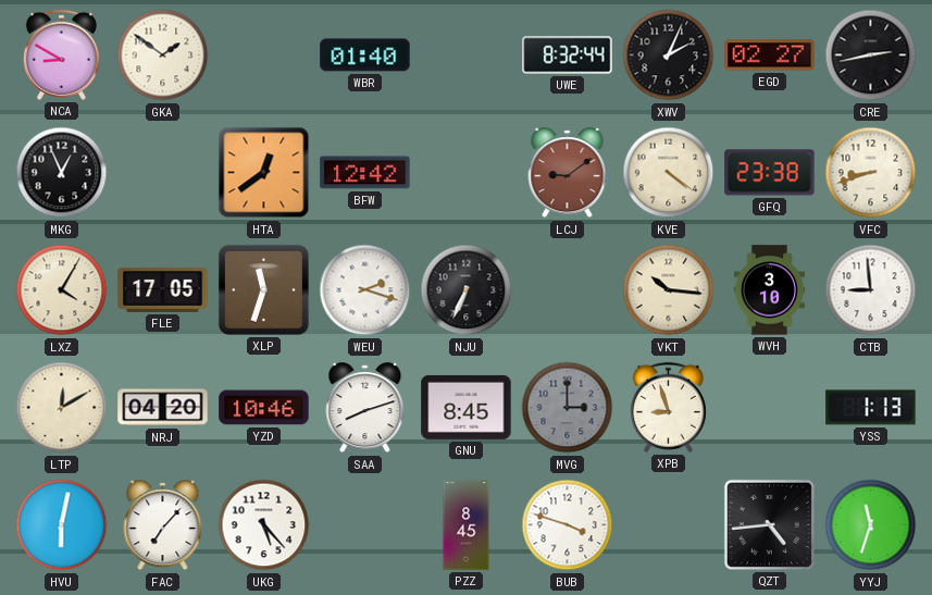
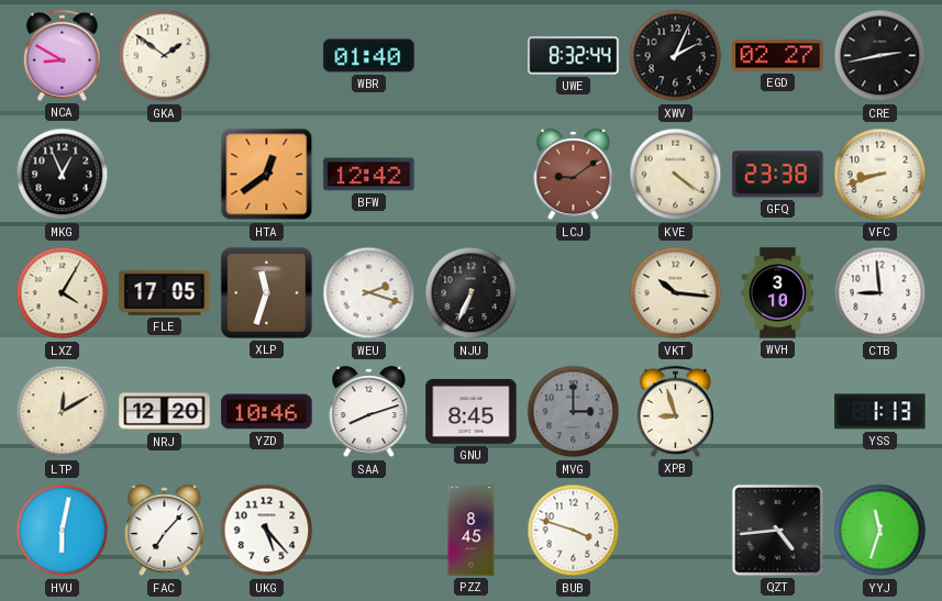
NRJ: 04:20 -> 12:20 (165, 412)
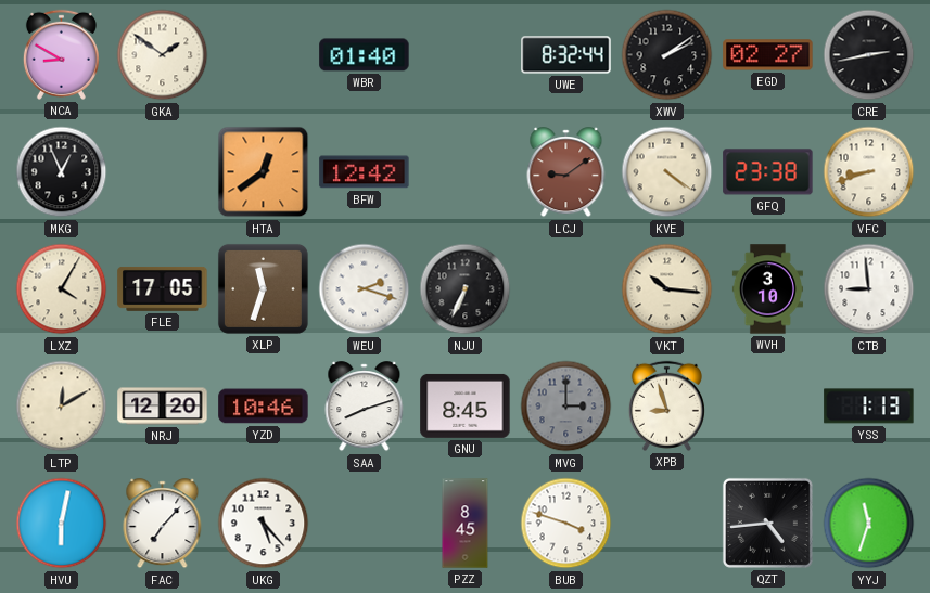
XWV: 2:04 -> 2:09 (667, 55)
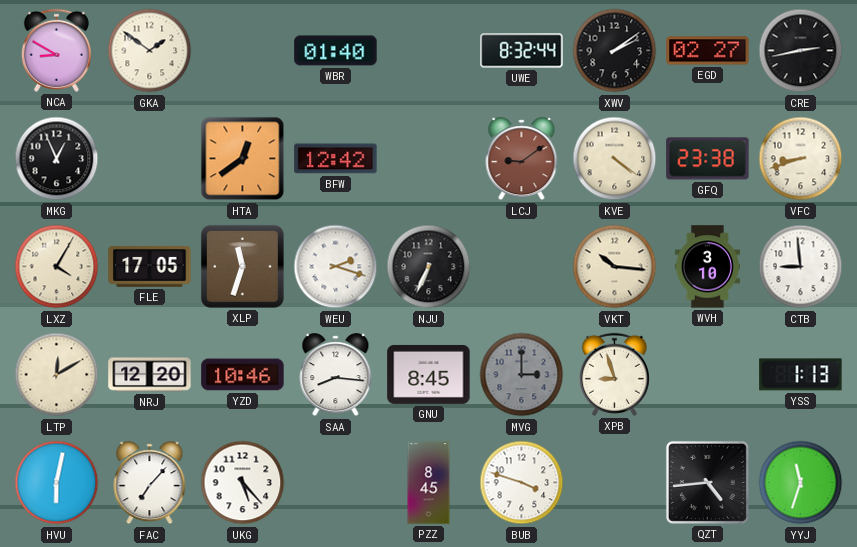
SAA: 8:12 -> 8:16 (336, 375)
